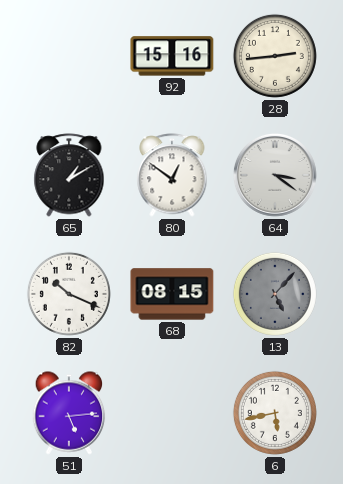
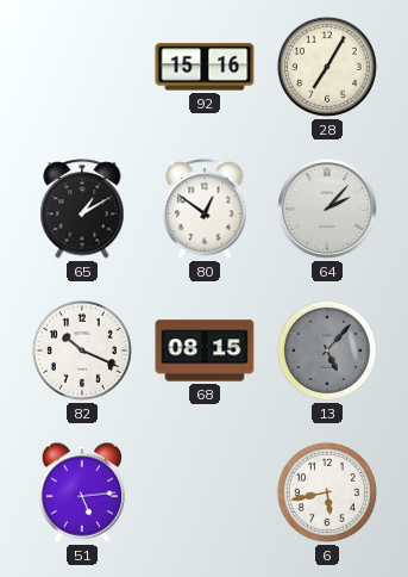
28: 2:44 -> 7:05 (327, 67)
64: 3:21 -> 2:07 (327, 209)
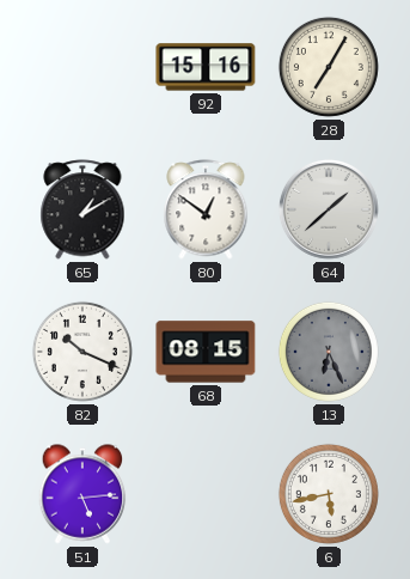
64: 2:07 -> 1:38 (329, 209)
13: 5:07 -> 6:26 (329, 352)
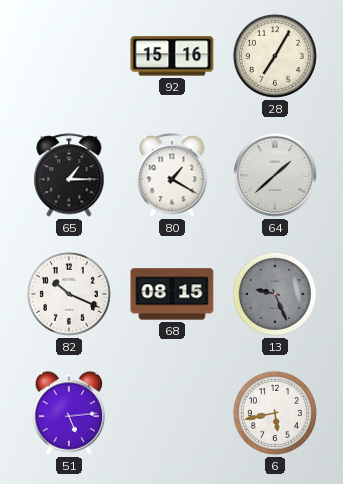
65: 1:10 -> 1:15 (69, 175)
80: 12:51 -> 1:20 (172, 175)
13: 6:26 -> 9:26 (275, 294)
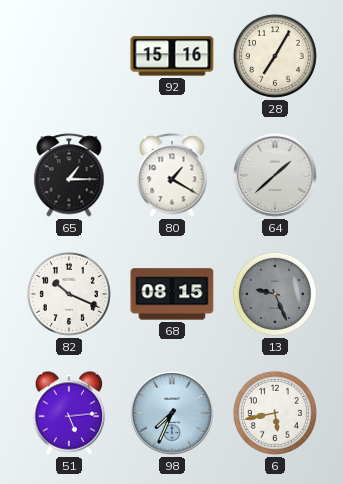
98: none -> 7:34 (172, 413)
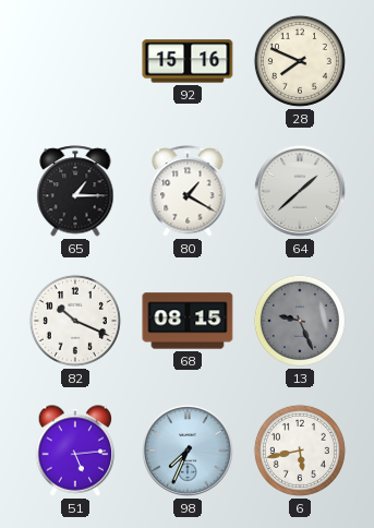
28: 7:05 -> 7:49 (300, 61)
